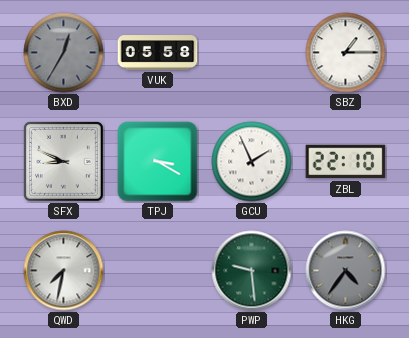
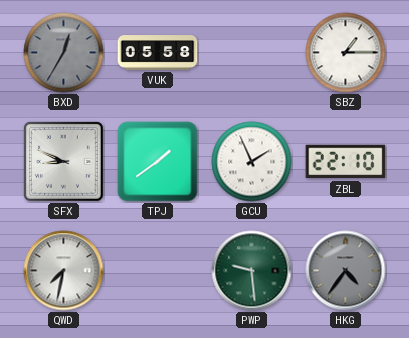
TPJ: 3:20 -> 1:39 (158, 162)
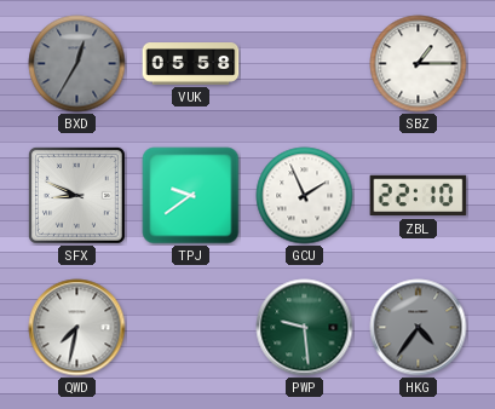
TPJ: 1:39 -> 9:39 (191, 196)
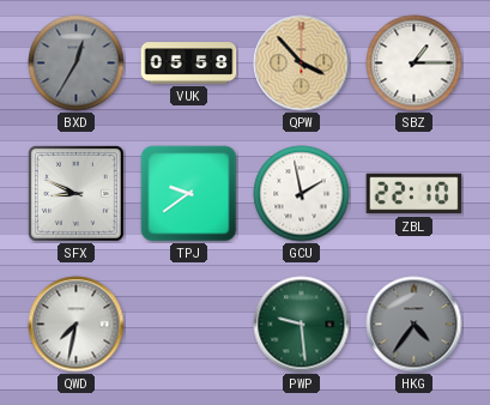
QPW: none -> 3:53 (302, 64)
GCU: 1:56 -> 1:58 (302, 194)
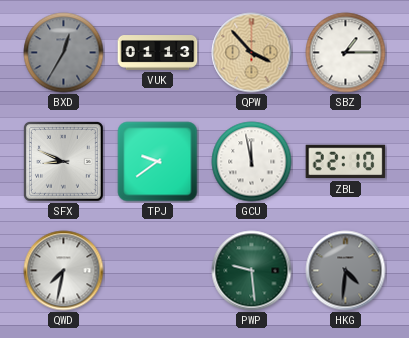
VUK: 05:58 -> 01:13 (158, 53)
GCU: 1:58 -> 11:58 (252, 162)
HKG: 4:36 -> 4:31 (346, 271)
